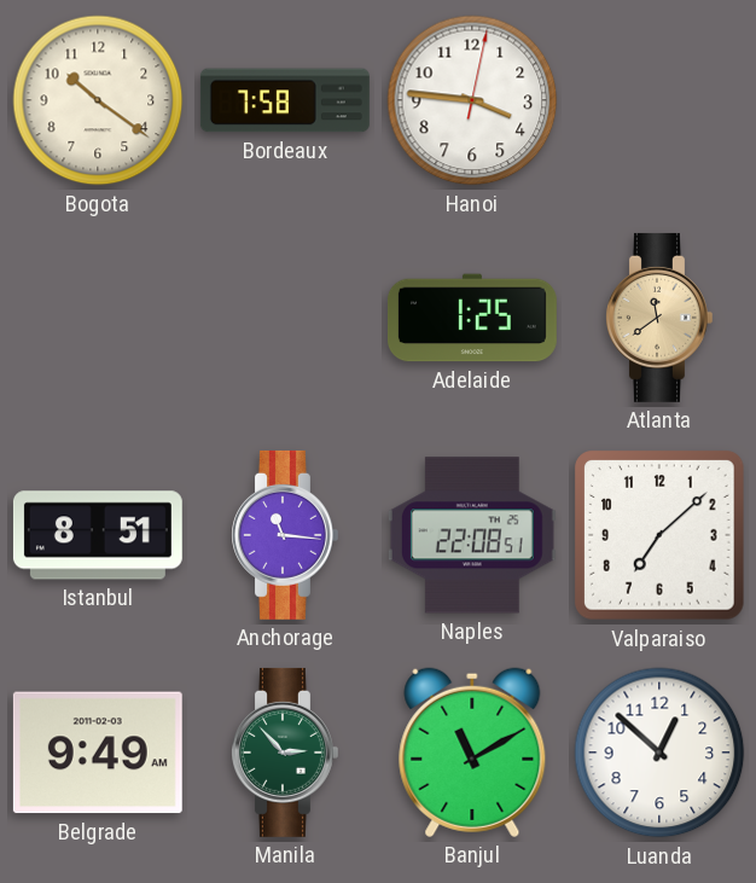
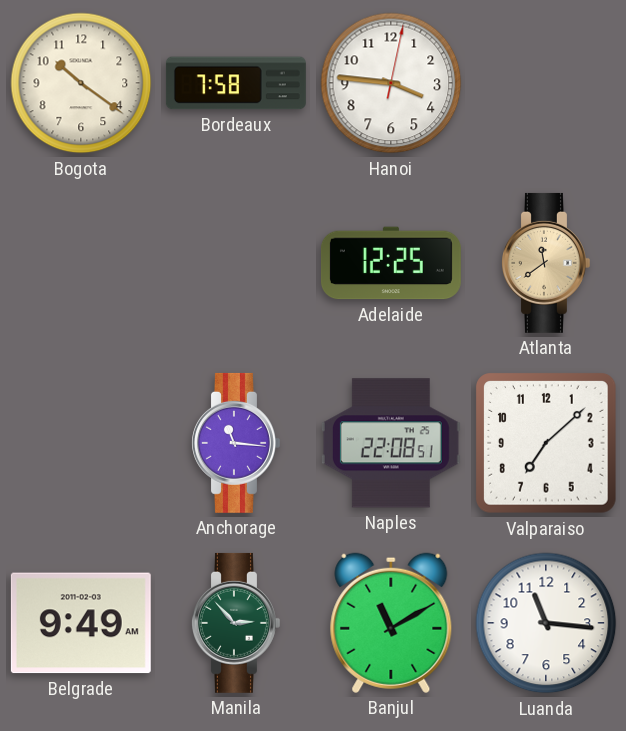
Adelaide: 1:25 -> 12:25 (391, 263)
Istanbul: 8:51 -> none (98, 535)
Luanda: 12:52 -> 11:16 (546, 623)
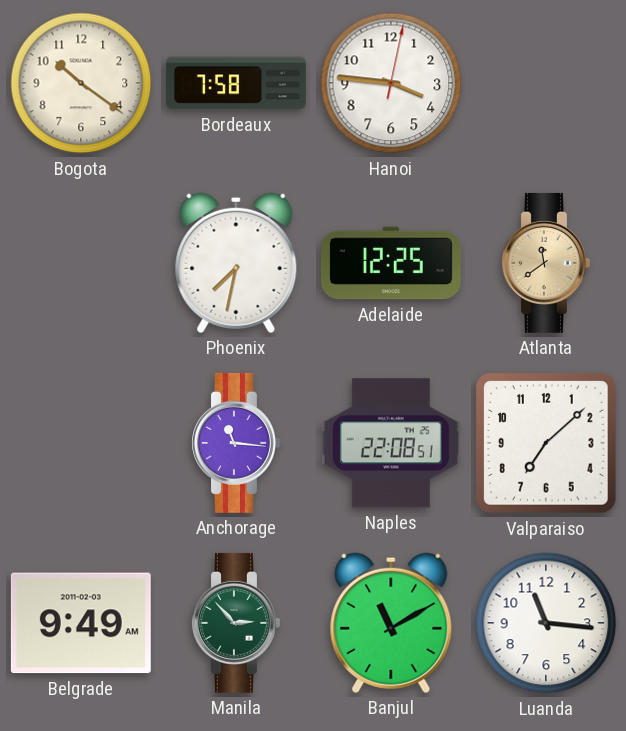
Phoenix: none -> 7:32 (236, 263)
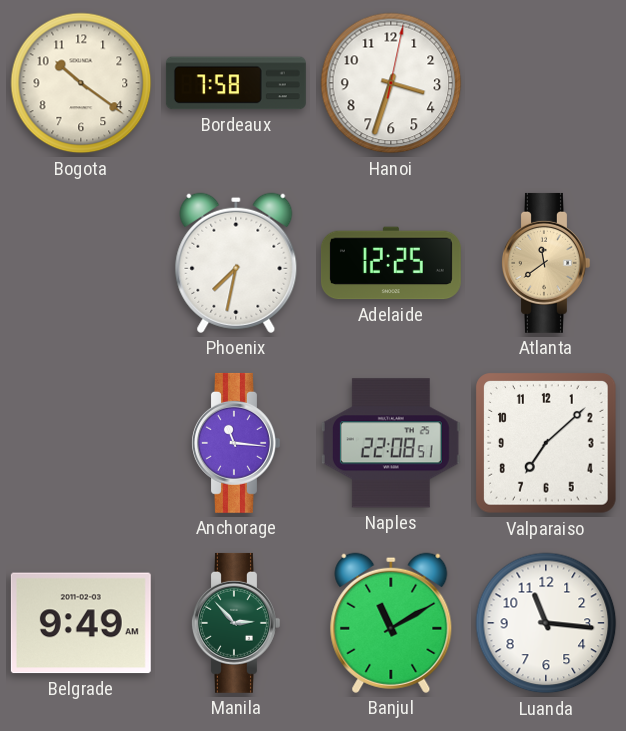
Hanoi: 3:46 -> 3:33 (391, 83)
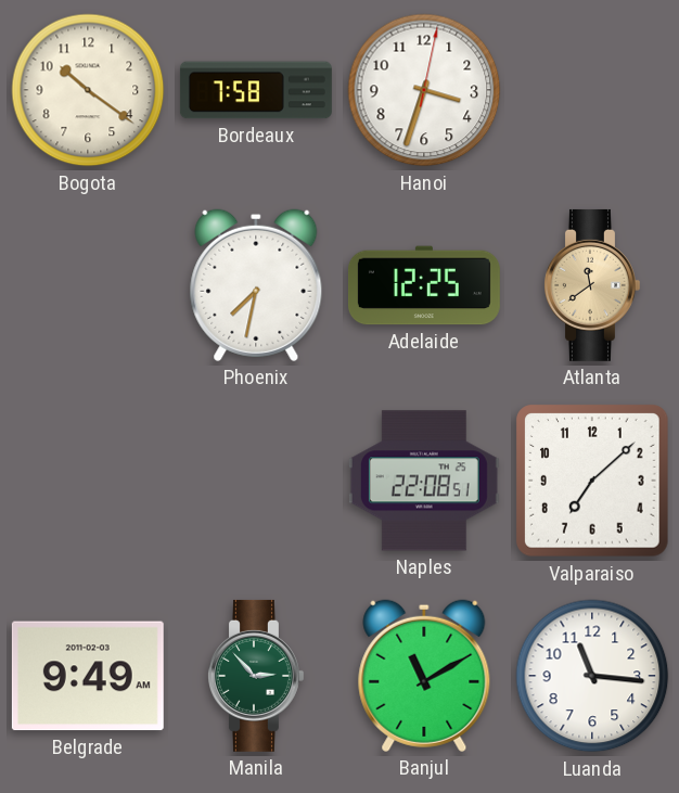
Anchorage: 11:16 -> none (236, 443)
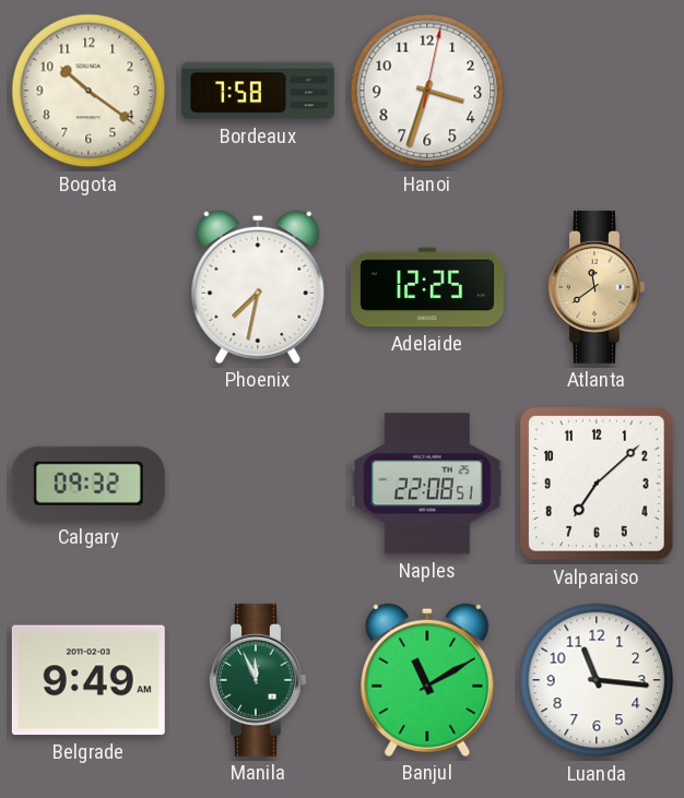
Calgary: none -> 09:32 (89, 484)
Manila: 2:53 -> 11:56 (258, 680)
